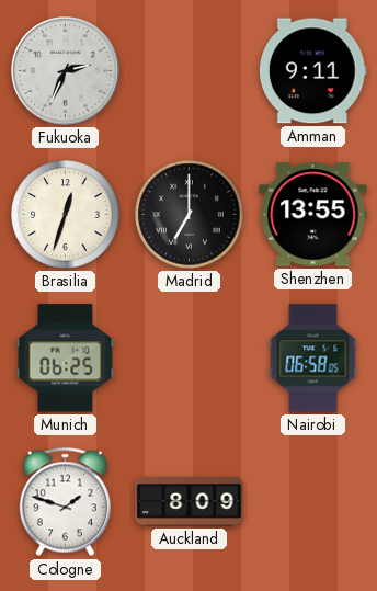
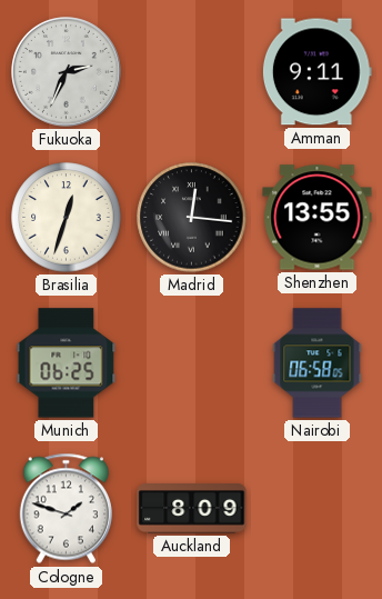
Madrid: 7:00 -> 12:16 (192, 218)
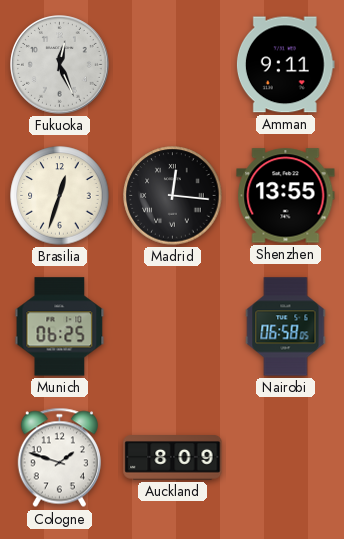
Fukuoka: 2:34 -> 12:26 (60, 65)
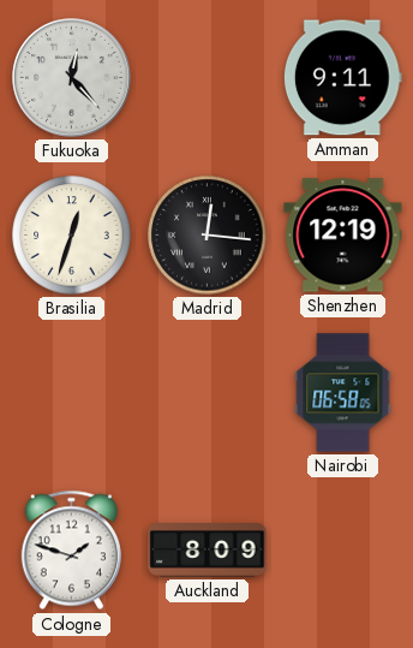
Fukuoka: 12:26 -> 12:23 (72, 78)
Shenzhen: 13:55 -> 12:19 (343, 236)
Munich: 06:25 -> none (60, 327)
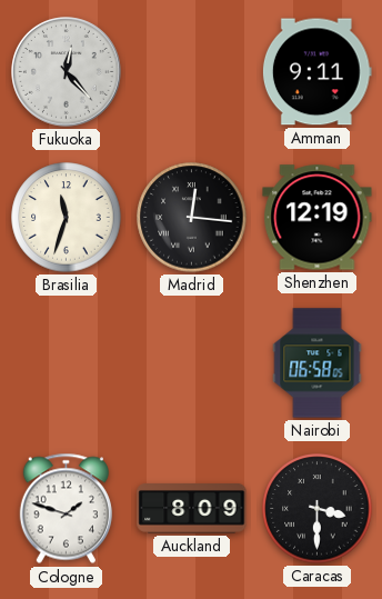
Brasilia: 12:33 -> 11:33 (67, 218)
Caracas: none -> 3:30 (318, 509)
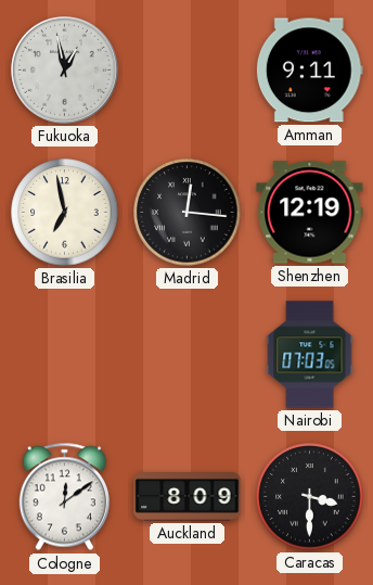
Fukuoka: 12:23 -> 12:58 (65, 71)
Brasilia: 11:33 -> 6:58 (65, 213)
Nairobi: 06:58 -> 07:03 (310, 355)
Cologne: 1:48 -> 12:09 (64, 497)
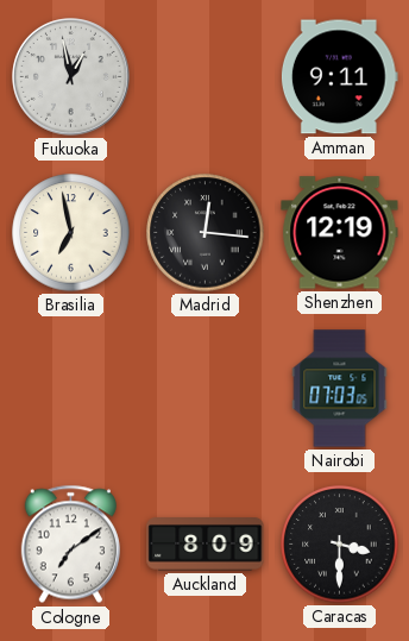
Cologne: 12:09 -> 7:09 (70, 545)
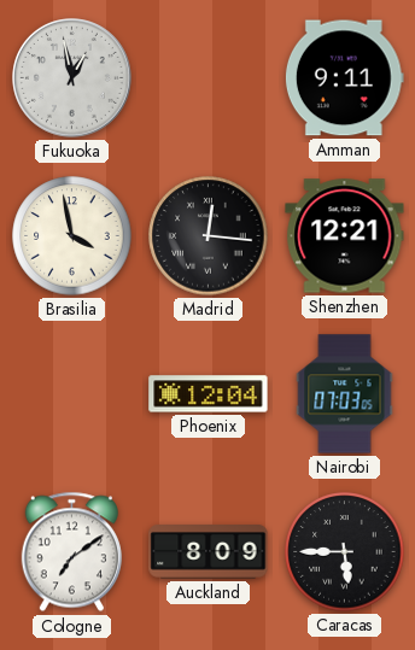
Brasilia: 6:58 -> 3:58 (72, 236)
Shenzhen: 12:19 -> 12:21 (345, 236)
Phoenix: none -> 12:04 (209, 394)
Caracas: 3:30 -> 5:45 (345, 552)
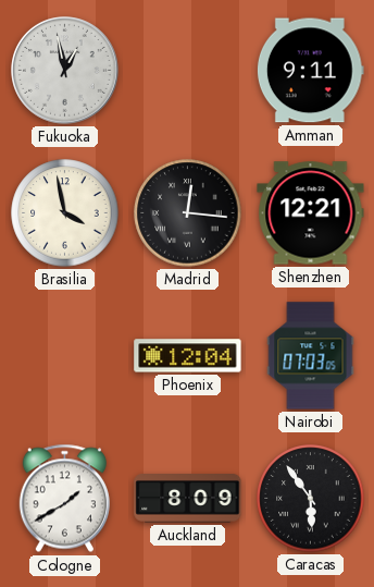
Cologne: 7:09 -> 1:40 (64, 499)
Caracas: 5:45 -> 5:54 (311, 499)
